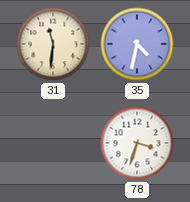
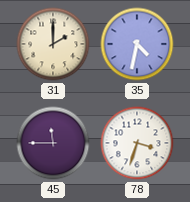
31: 11:31 -> 2:00 (53, 44)
45: none -> 11:45 (53, 143)
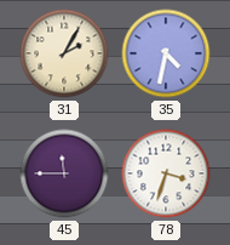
31: 2:00 -> 2:05 (64, 53)
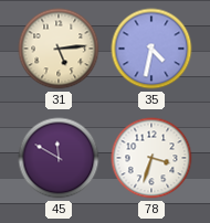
31: 2:05 -> 5:14 (59, 49)
45: 11:45 -> 11:50 (59, 158)
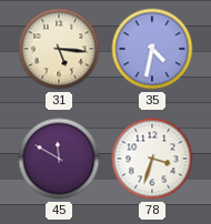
31: 5:14 -> 5:16 (59, 49)
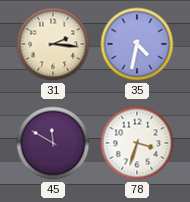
31: 5:16 -> 2:16 (53, 44)
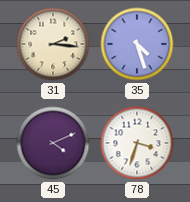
35: 4:32 -> 4:27 (137, 44)
45: 11:50 -> 4:11 (53, 143)
